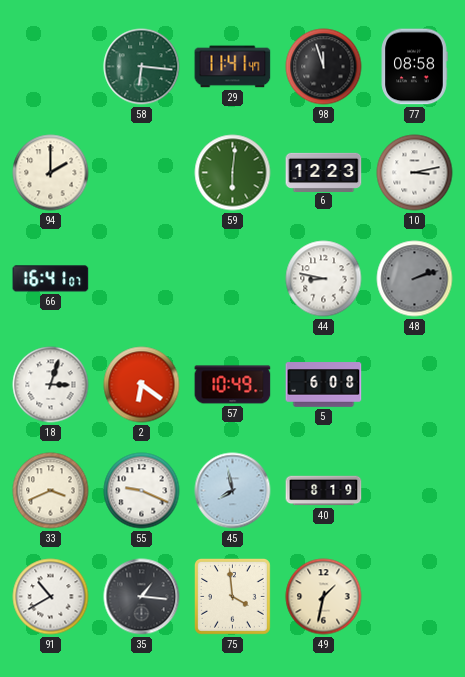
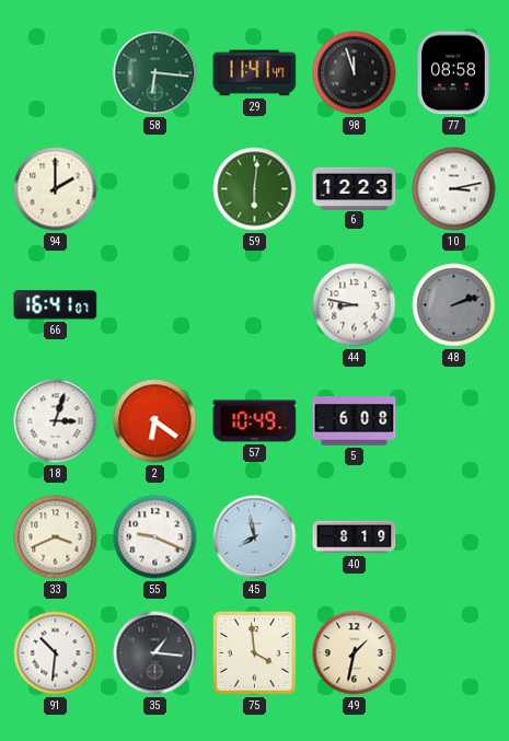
91: 10:40 -> 10:31 (56, 653)
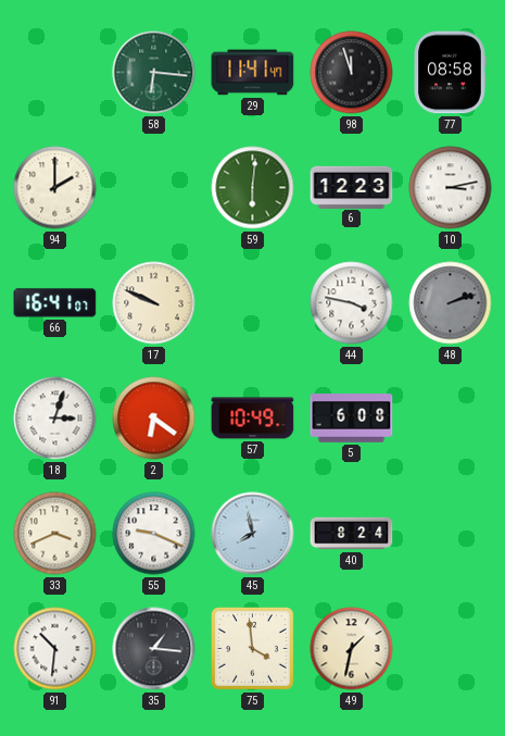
17: none -> 9:49 (154, 303)
44: 8:47 -> 3:47 (352, 303)
40: 8:19 -> 8:24 (352, 534)
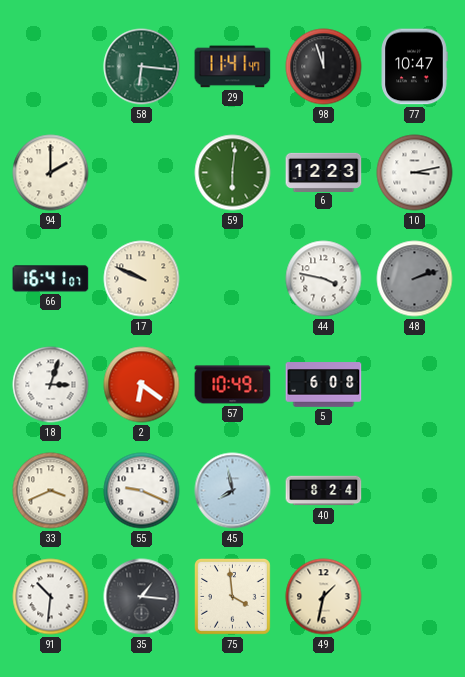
77: 08:58 -> 10:47 (414, 67)
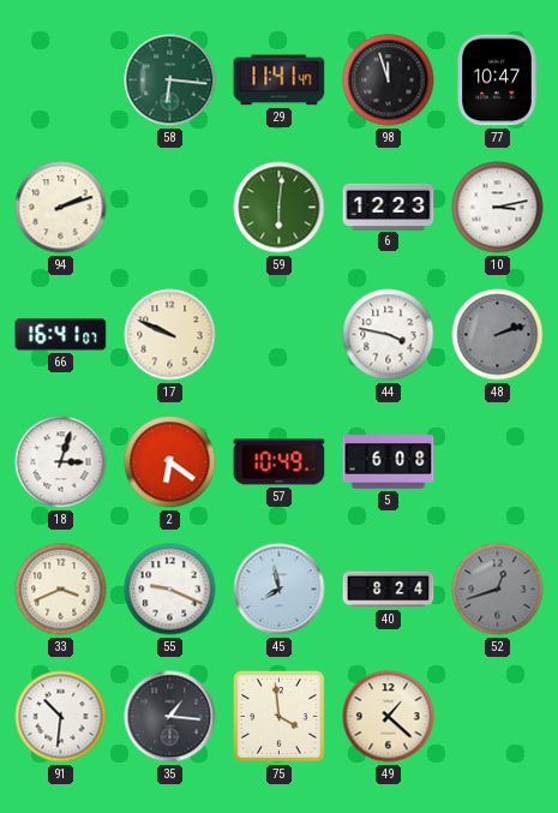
94: 2:00 -> 2:12 (61, 208)
52: none -> 12:42 (498, 590)
49: 1:32 -> 1:22 (389, 717)
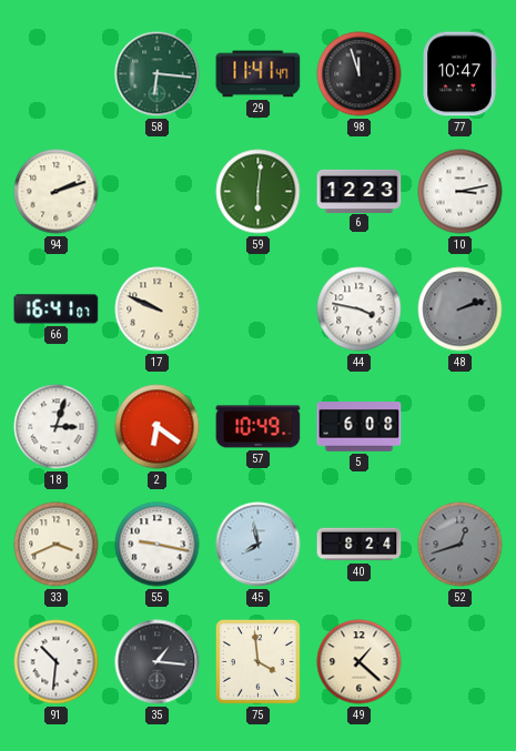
55: 9:19 -> 9:17 (158, 545)
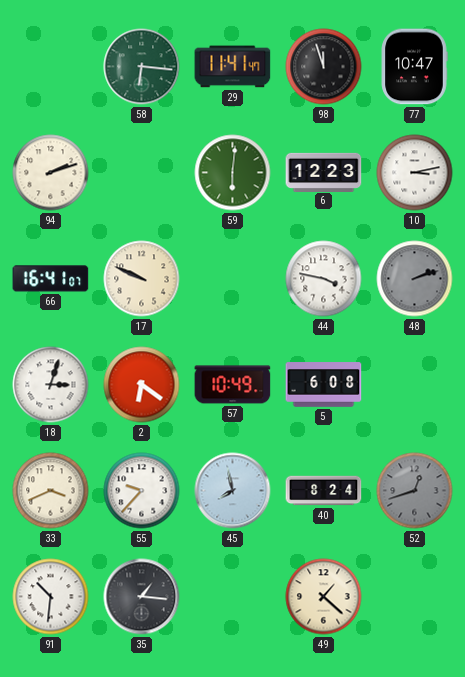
55: 9:17 -> 9:37 (142, 491)
75: 3:59 -> none (259, 662)
